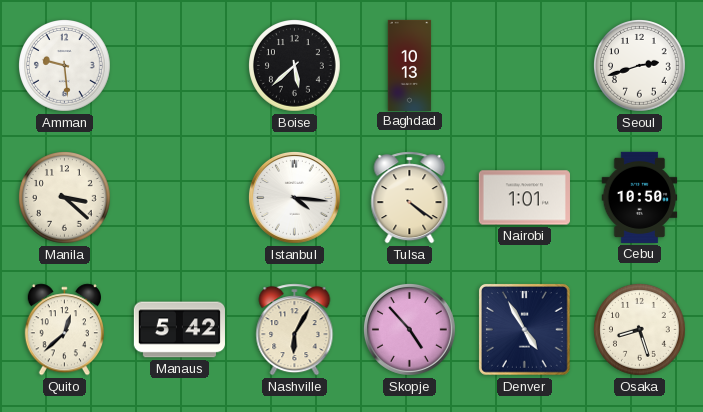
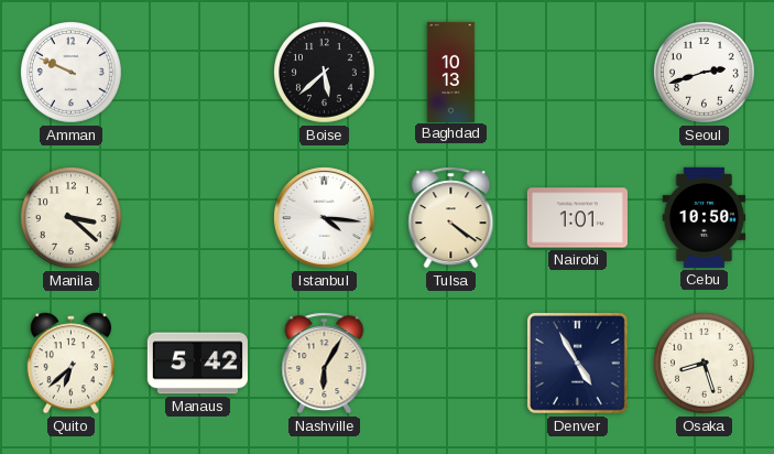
Amman: 9:29 -> 9:49 (72, 73)
Quito: 12:38 -> 6:38 (70, 364)
Skopje: 4:53 -> none (409, 329)
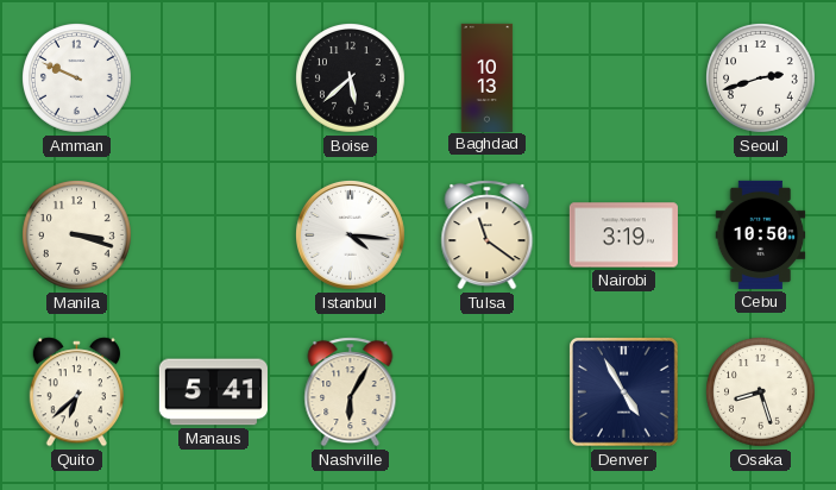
Manila: 3:22 -> 3:18 (77, 235)
Tulsa: 4:21 -> 11:21 (488, 235)
Nairobi: 1:01 -> 3:19 (623, 235)
Manaus: 5:42 -> 5:41 (213, 392)
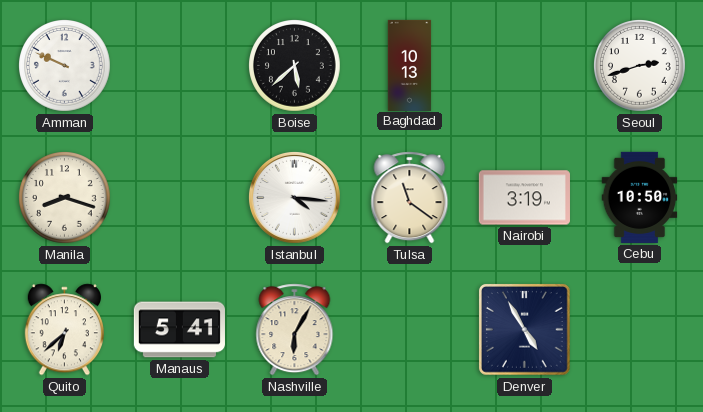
Manila: 3:18 -> 8:18 (65, 198)
Osaka: 8:27 -> none (761, 392)
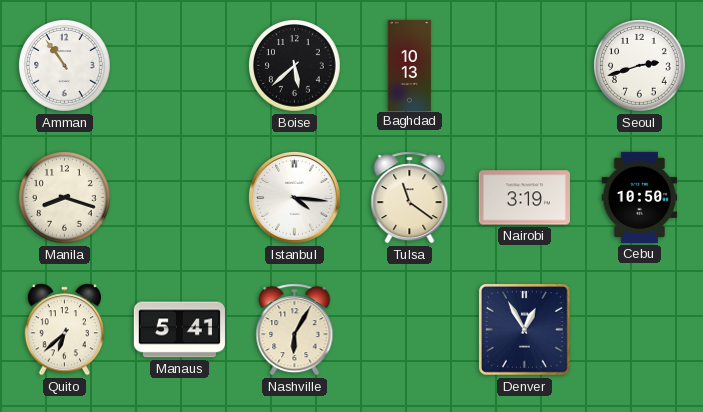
Amman: 9:49 -> 10:54 (65, 66)
Denver: 4:55 -> 12:55 (524, 329)
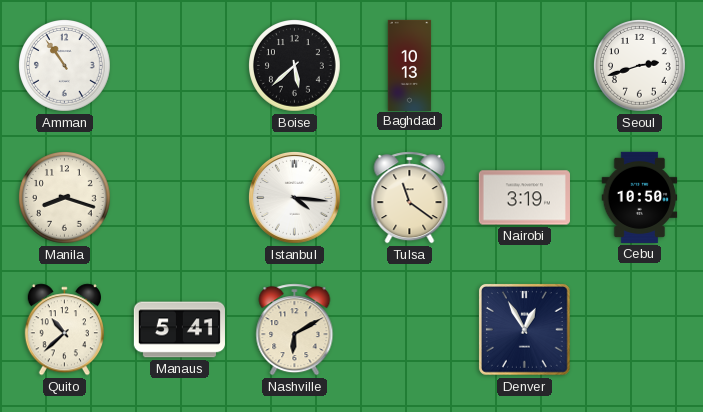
Quito: 6:38 -> 10:38 (64, 330)
Nashville: 6:05 -> 6:10 (295, 330)
